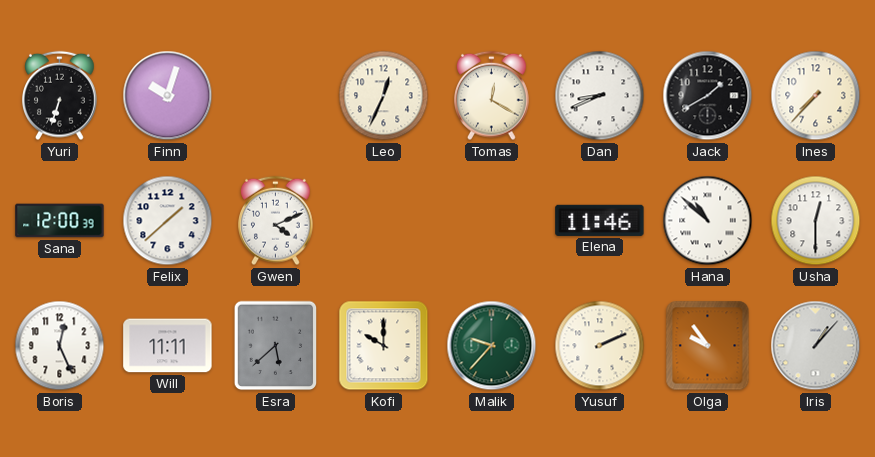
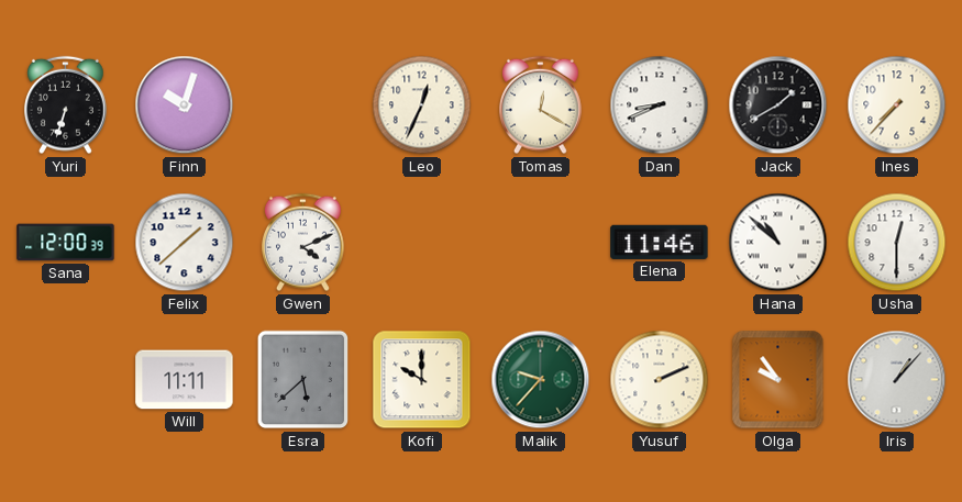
Boris: 12:26 -> none (60, 346)
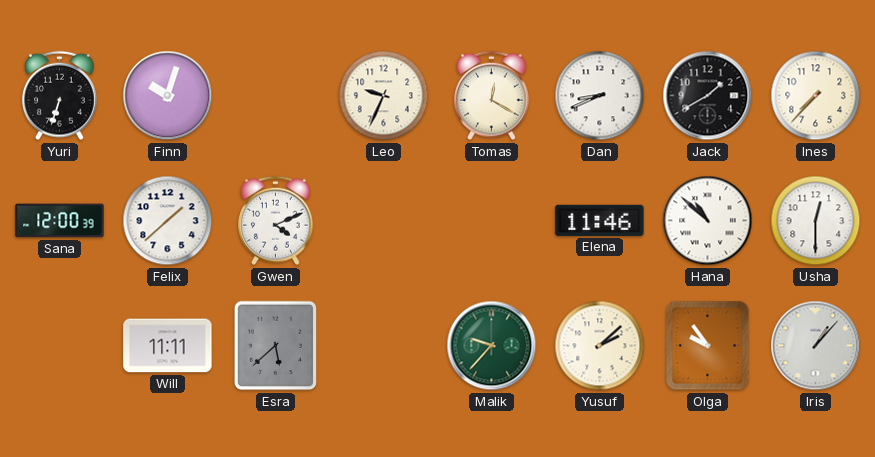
Leo: 12:34 -> 9:34 (384, 96)
Kofi: 10:00 -> none (422, 380)
Yusuf: 2:11 -> 2:08 (600, 346)
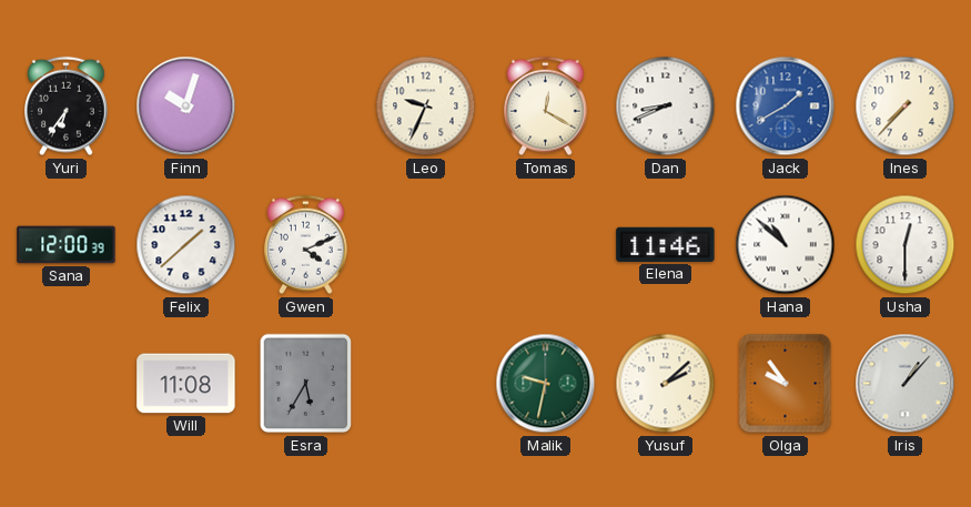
Yuri: 6:33 -> 6:36 (67, 107)
Jack dial: black -> blue (786, 107)
Will: 11:11 -> 11:08 (186, 384)
Esra: 5:38 -> 5:35 (306, 384)
Malik: 9:37 -> 9:32 (546, 384)
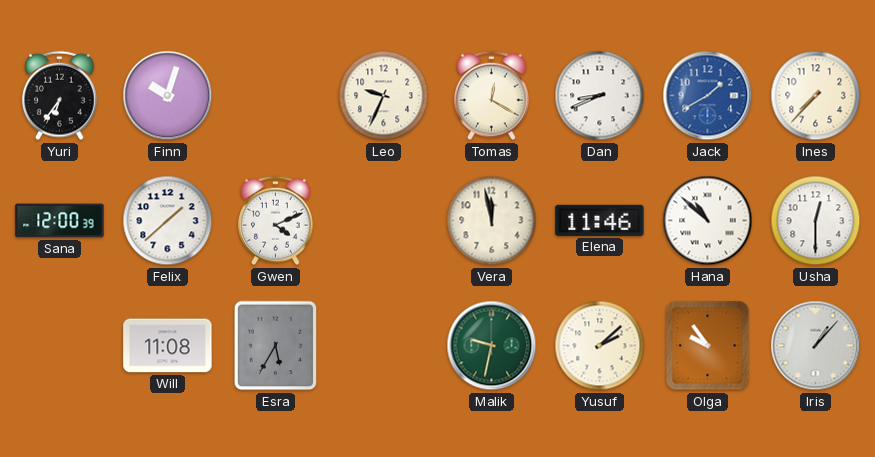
Vera: none -> 11:58 (492, 221)
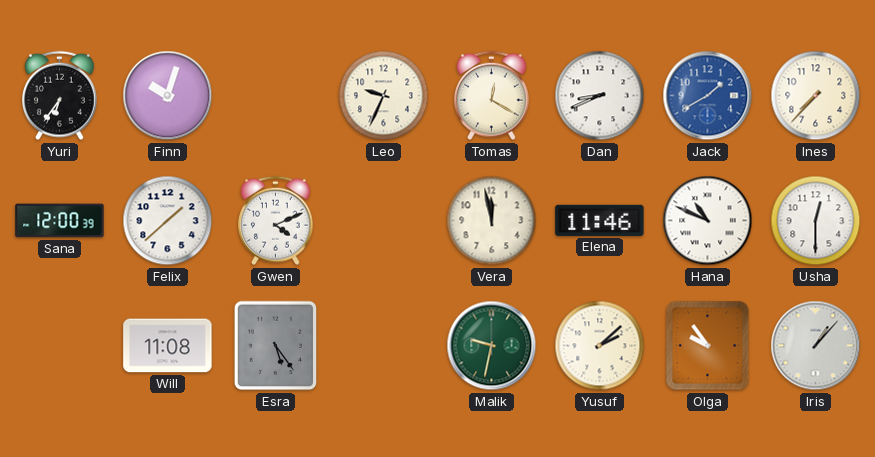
Hana: 10:52 -> 10:49 (708, 221)
Esra: 5:35 -> 5:24 (276, 346)
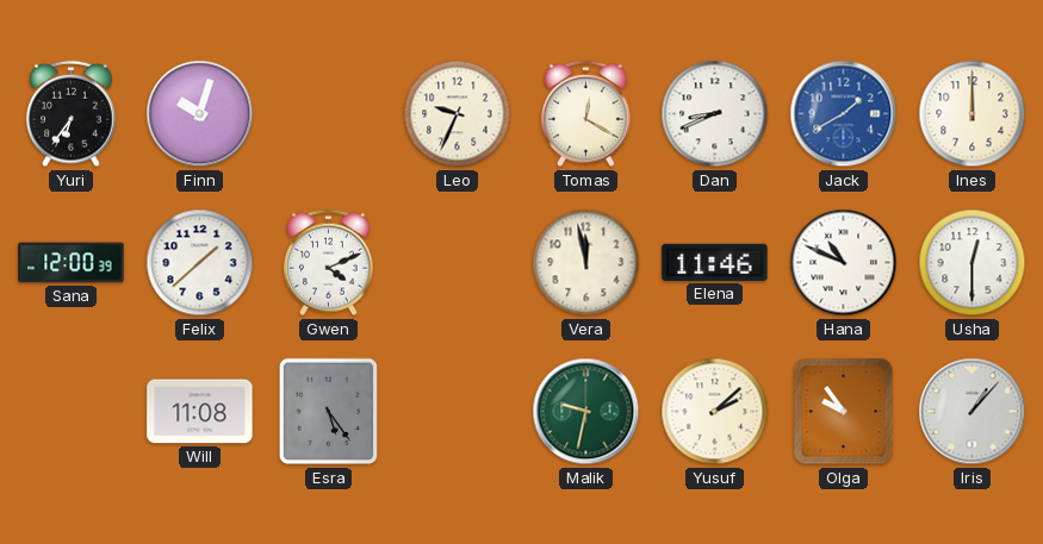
Ines: 7:37 -> 12:00 (973, 114)
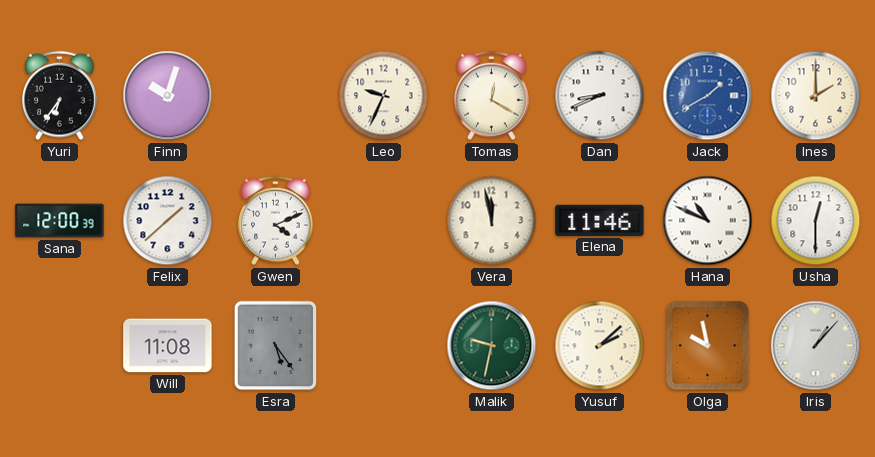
Ines: 12:00 -> 2:00 (816, 96)
Olga: 9:54 -> 9:58 (708, 346)
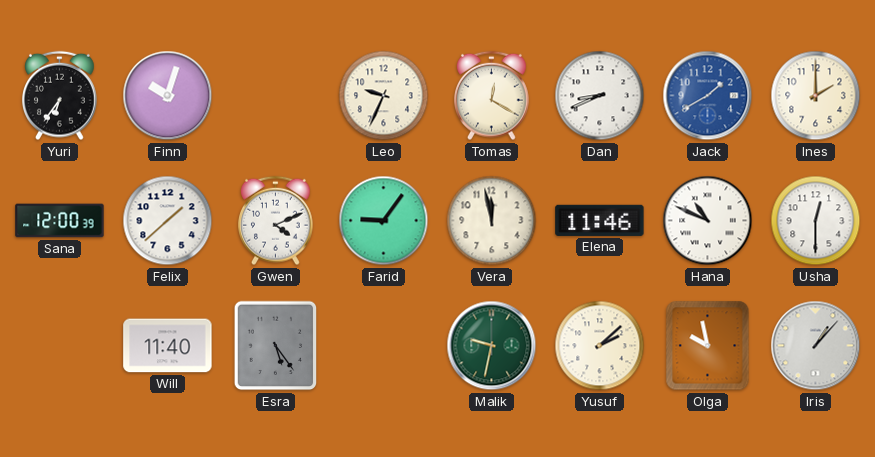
Farid: none -> 9:06 (384, 221)
Will: 11:08 -> 11:40 (168, 346)
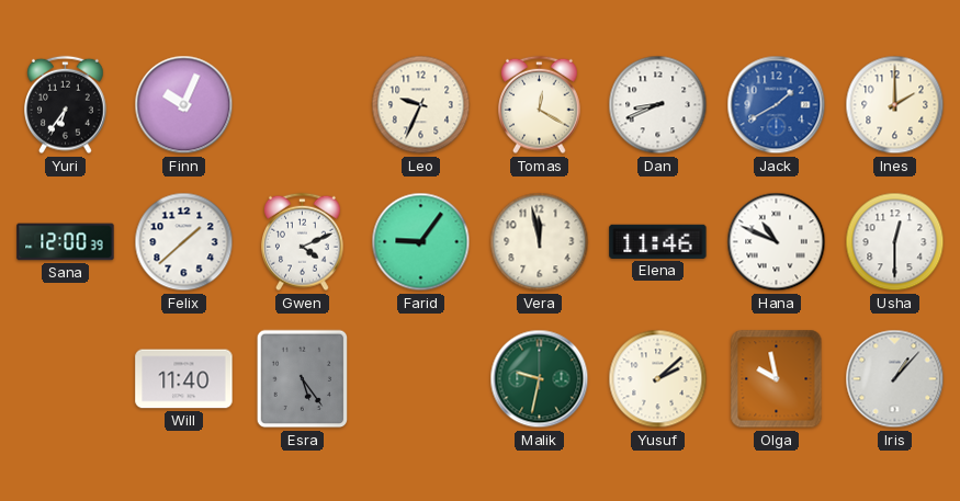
Finn: 10:03 -> 10:04 (184, 105)
